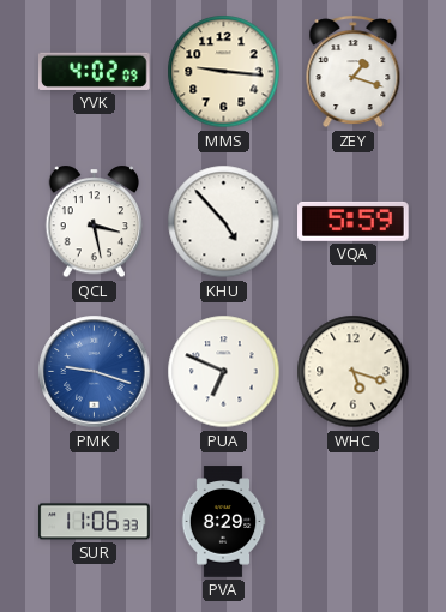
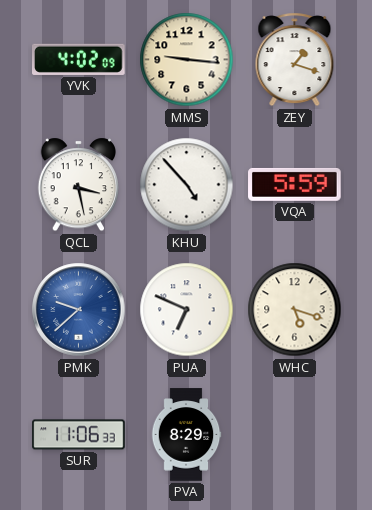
PMK: 9:18 -> 9:38 (79, 310)
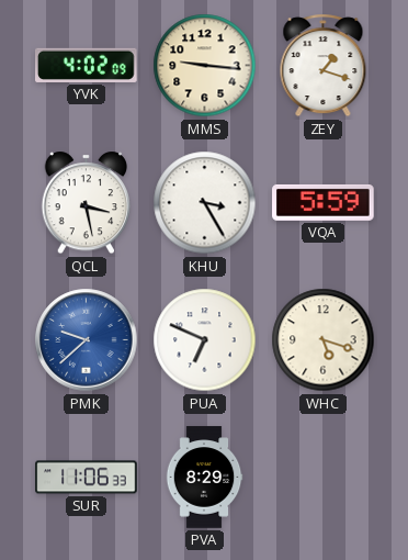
KHU: 4:53 -> 3:25 (205, 203)
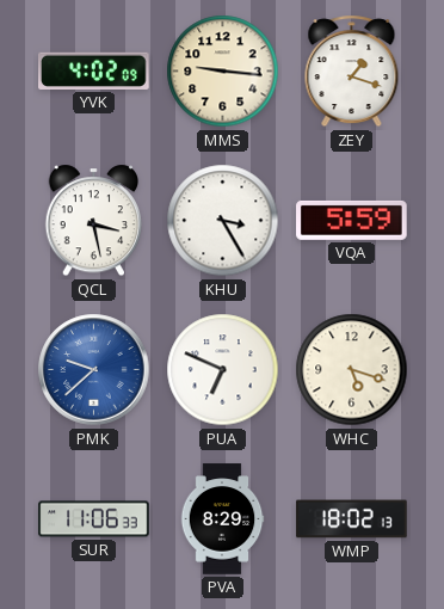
WMP: none -> 18:02 (352, 519)
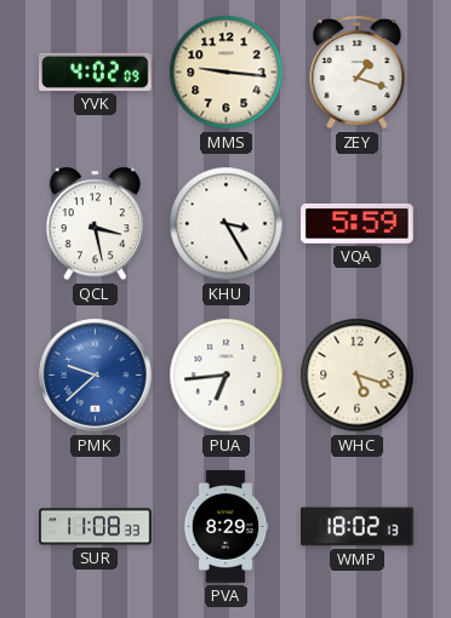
PUA: 6:49 -> 6:44 (227, 376)
SUR: 11:06 -> 11:08 (96, 527)
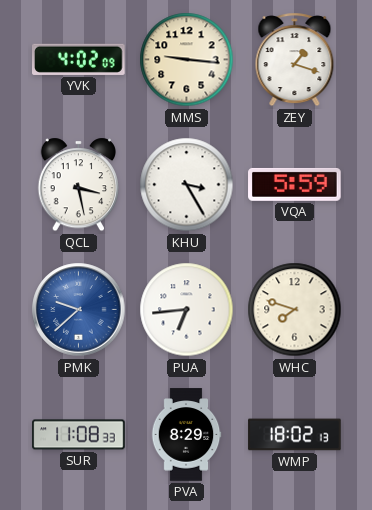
WHC: 5:18 -> 7:48 (295, 310)
